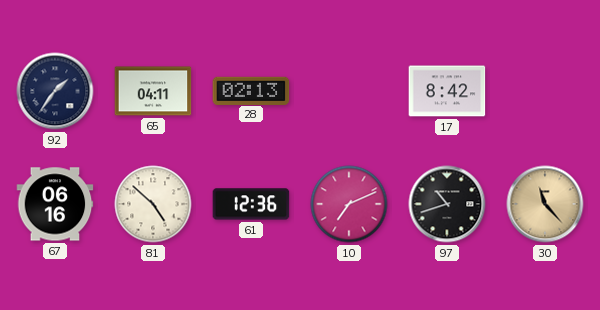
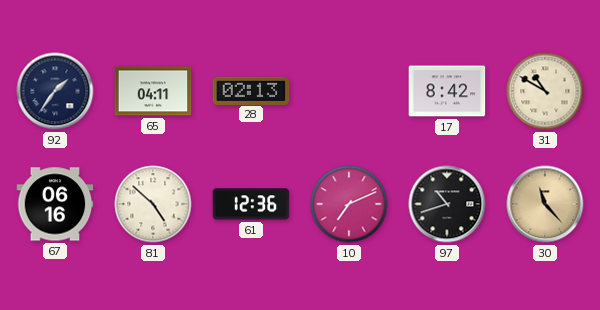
31: none -> 10:50 (545, 91)
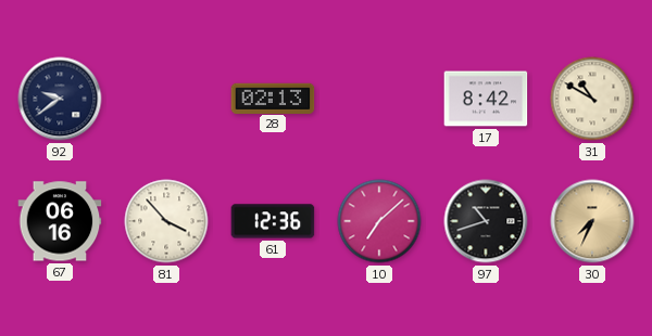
92: 1:36 -> 9:39 (60, 99)
65: 04:11 -> none (153, 91)
81: 4:52 -> 3:53 (166, 221)
10: 7:11 -> 7:08 (379, 221)
30: 11:23 -> 7:34 (592, 221)
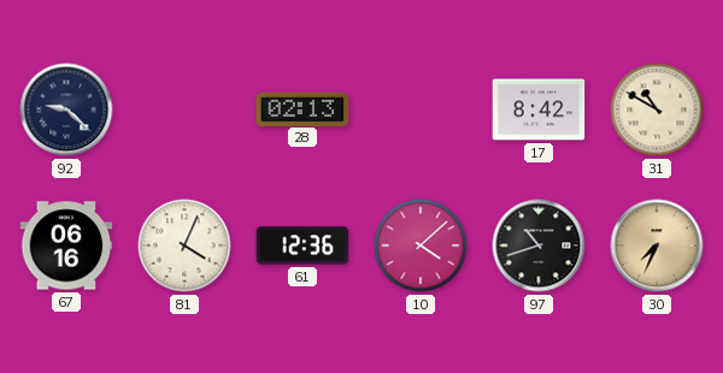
92: 9:39 -> 9:22 (66, 109)
81: 3:53 -> 4:04 (184, 245)
10: 7:08 -> 4:08 (421, 245)
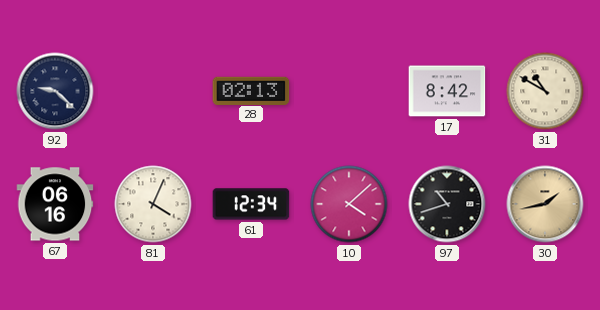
61: 12:36 -> 12:34 (251, 204)
30: 7:34 -> 1:43 (545, 204)
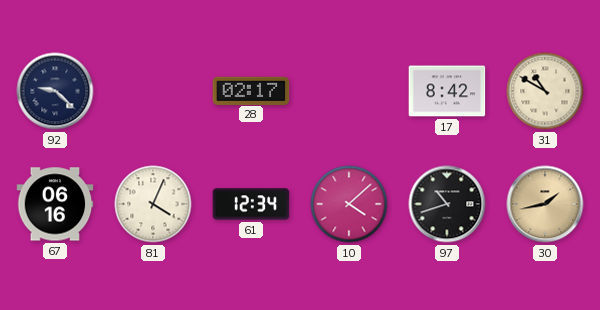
28: 02:13 -> 02:17 (251, 90)
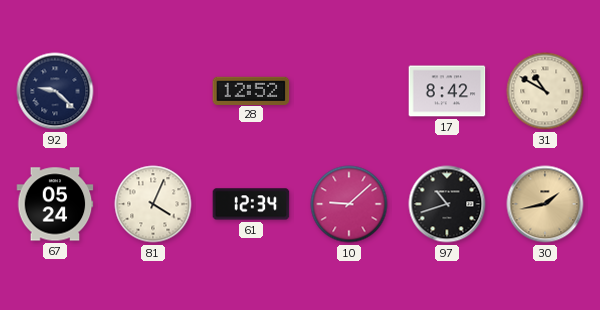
28: 02:17 -> 12:52 (251, 90)
67: 06:16 -> 05:24 (55, 204)
10: 4:08 -> 9:08 (349, 204)
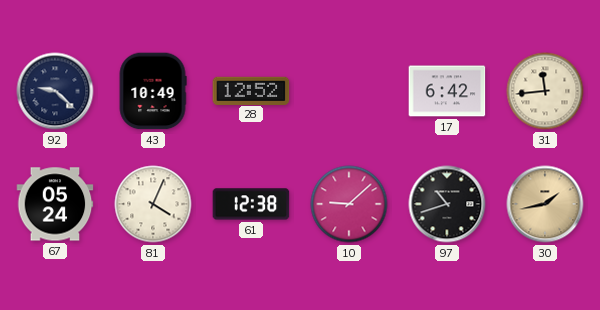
43: none -> 10:49 (153, 91)
17: 8:42 -> 6:42 (447, 91)
31: 10:50 -> 11:44 (545, 91)
61: 12:34 -> 12:38 (251, 204)
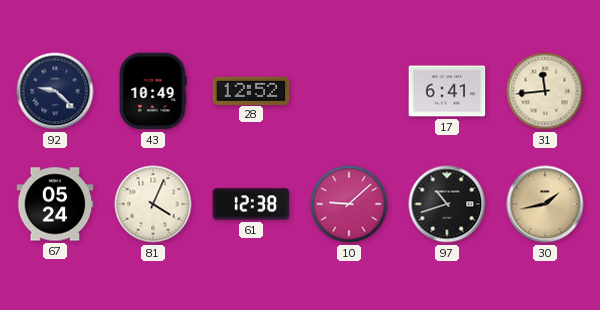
17: 6:42 -> 6:41 (447, 91)
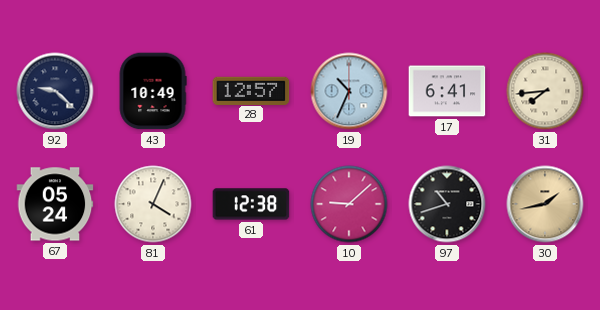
28: 12:52 -> 12:57 (251, 90)
19: none -> 10:34 (349, 91)
31: 11:44 -> 7:44 (545, 91)
